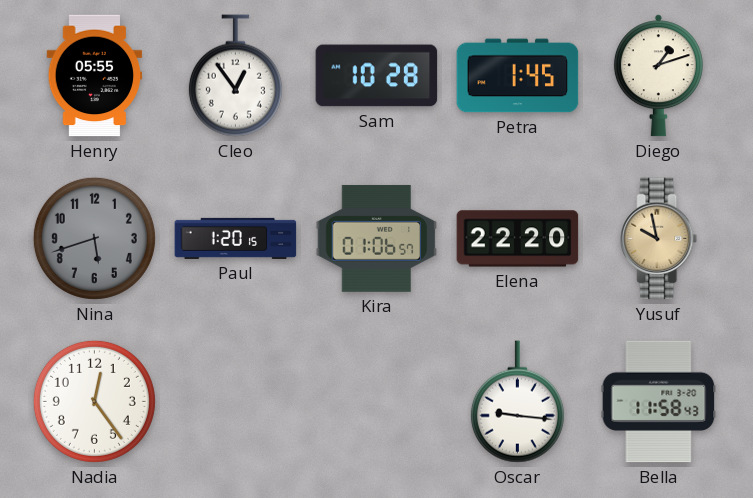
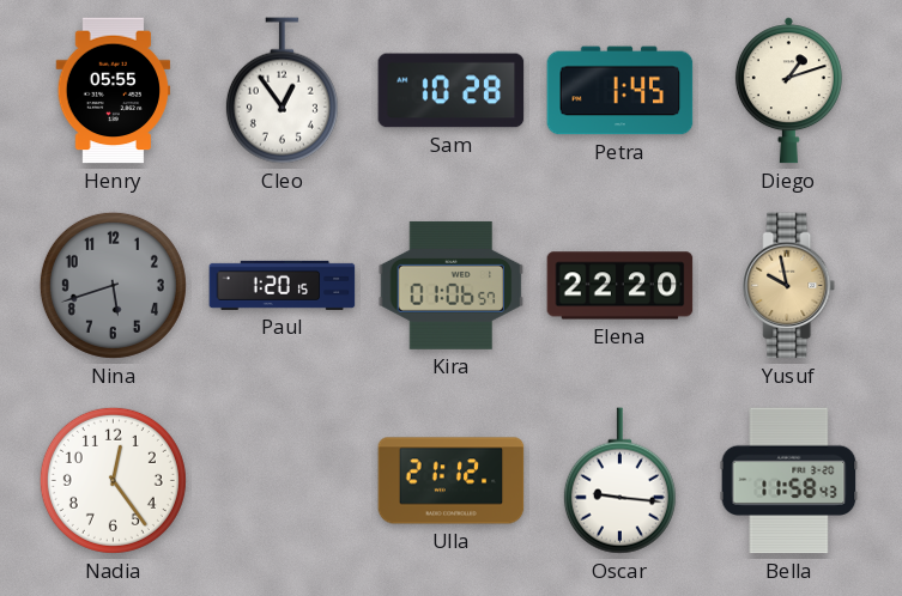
Ulla: none -> 21:12 (452, 481)
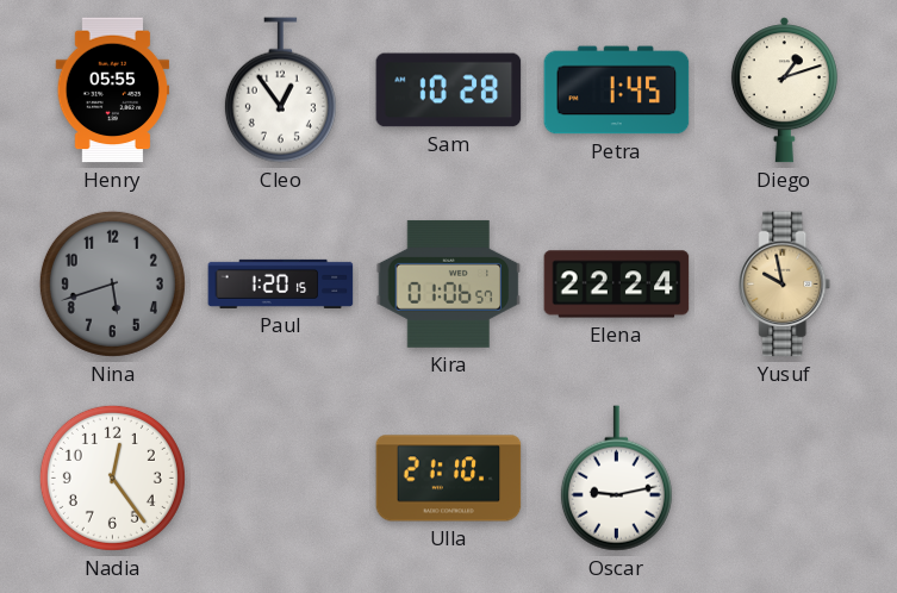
Elena: 22:20 -> 22:24 (617, 285)
Ulla: 21:12 -> 21:10 (449, 479)
Oscar: 9:16 -> 9:13 (616, 479)
Bella: 11:58 -> none (789, 481)
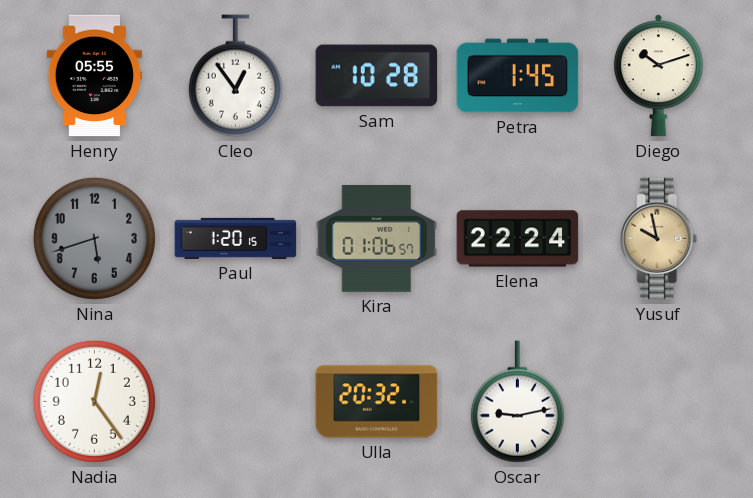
Diego: 1:12 -> 10:12 (658, 76)
Ulla: 21:10 -> 20:32 (377, 402)
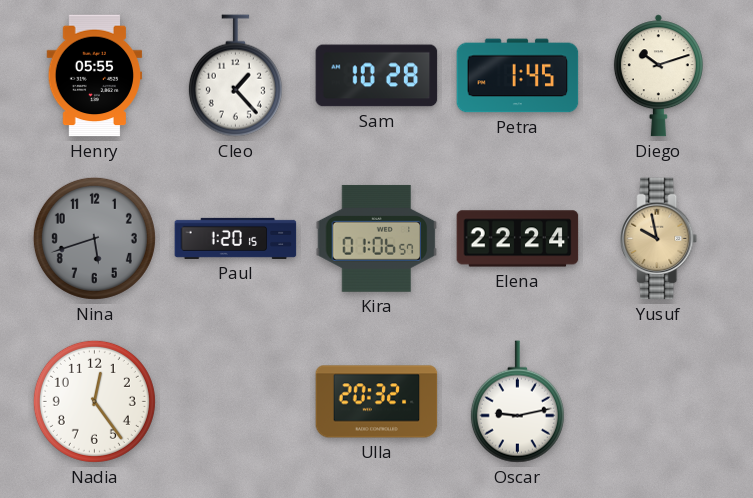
Cleo: 12:54 -> 1:23 (235, 76)
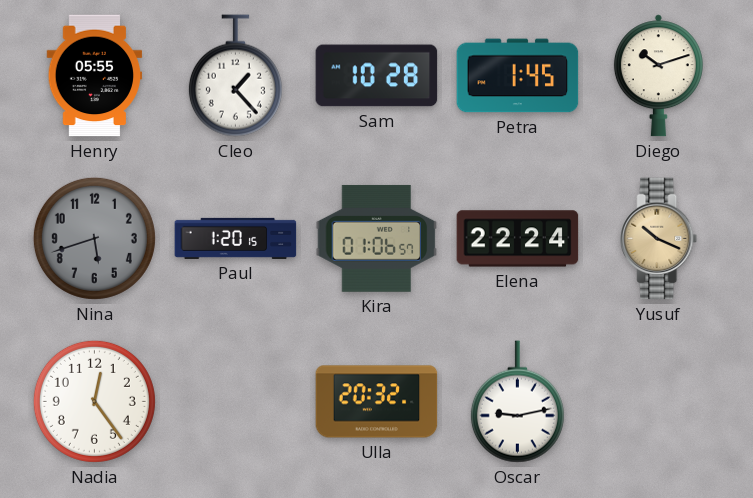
Yusuf: 9:58 -> 10:19 (659, 239)
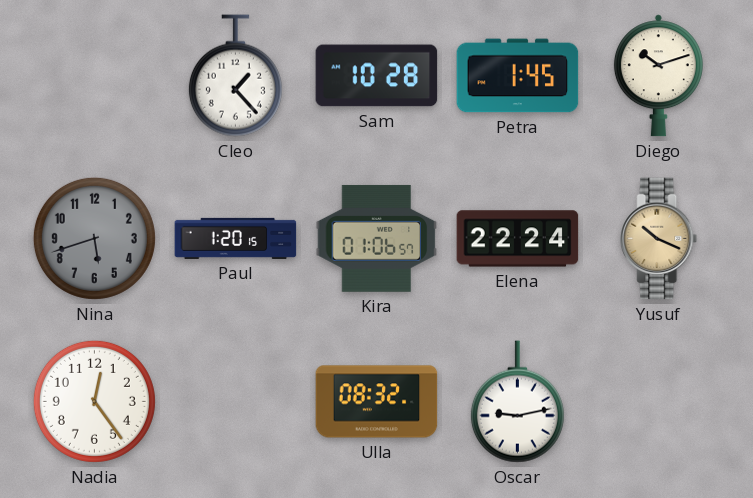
Henry: 05:55 -> none (95, 76)
Ulla: 20:32 -> 08:32 (377, 402)
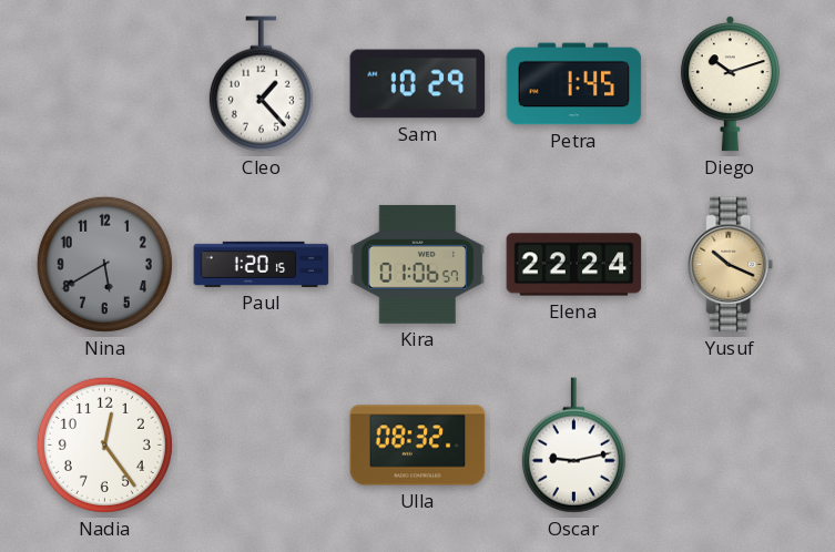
Sam: 10:28 -> 10:29 (418, 84)
Nina: 5:42 -> 5:40 (104, 264)
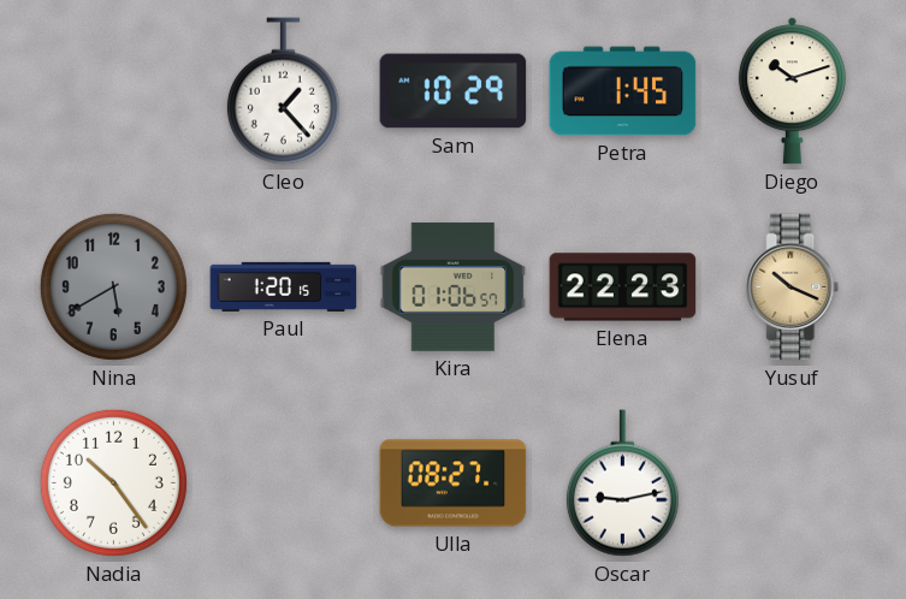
Elena: 22:24 -> 22:23 (623, 287)
Nadia: 12:24 -> 10:24 (113, 482)
Ulla: 08:32 -> 08:27 (454, 484)
